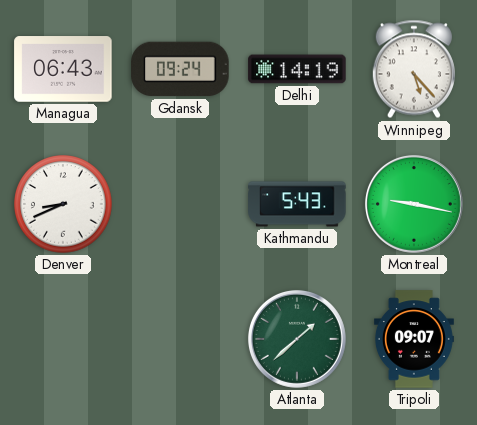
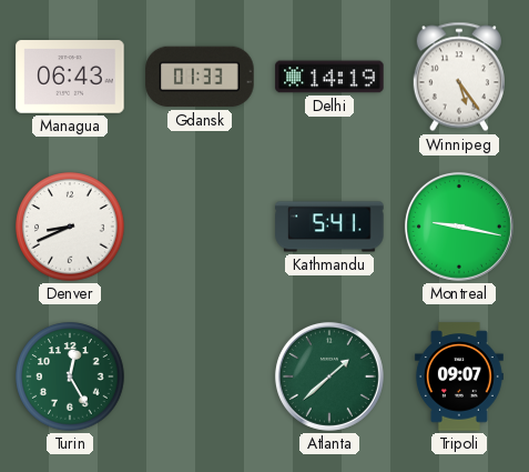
Gdansk: 09:24 -> 01:33 (200, 77)
Winnipeg: 5:23 -> 5:24 (459, 77)
Kathmandu: 5:43 -> 5:41 (329, 227)
Turin: none -> 12:25 (70, 376)
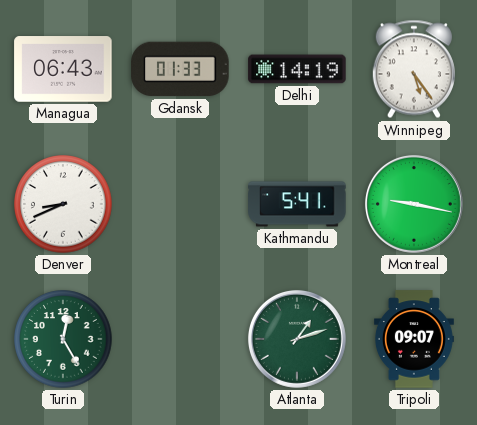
Atlanta: 1:38 -> 1:12 (297, 339)
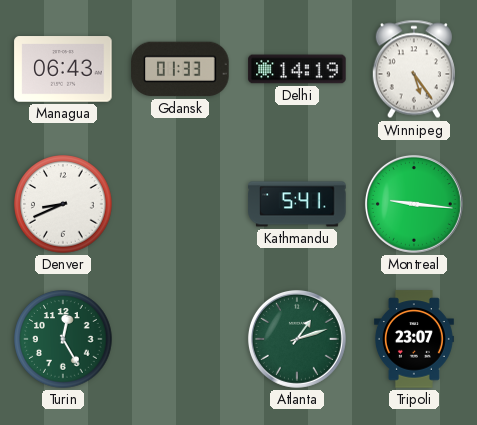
Montreal: 9:17 -> 9:16 (414, 204)
Tripoli: 09:07 -> 23:07 (414, 339)
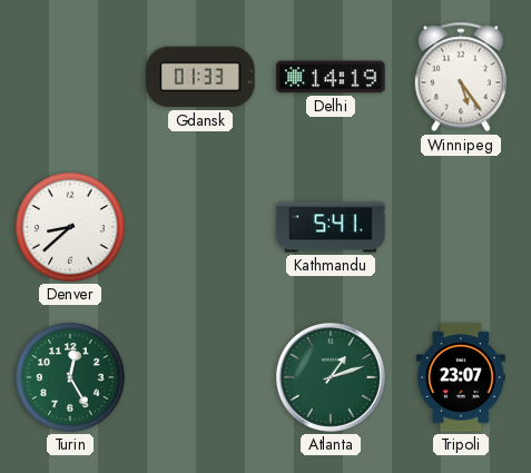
Managua: 06:43 -> none (63, 69)
Denver: 8:41 -> 8:38 (70, 227)
Montreal: 9:16 -> none (414, 204)
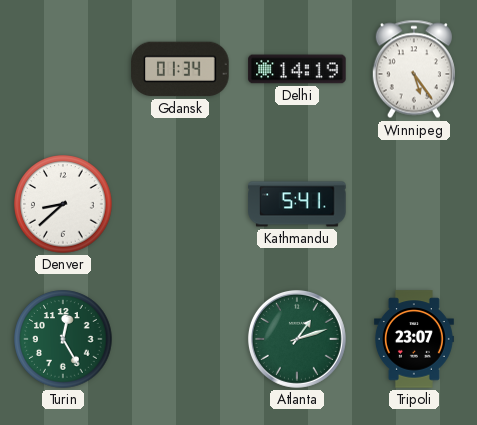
Gdansk: 01:33 -> 01:34 (180, 69)
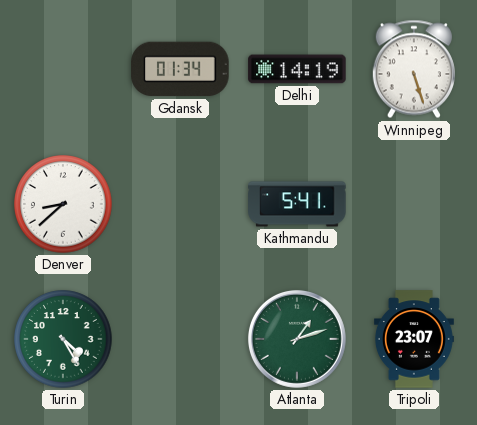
Winnipeg: 5:24 -> 5:27 (414, 69)
Turin: 12:25 -> 4:25 (63, 339)
